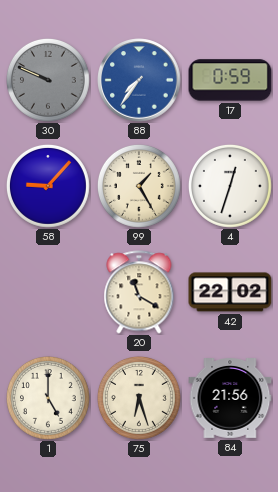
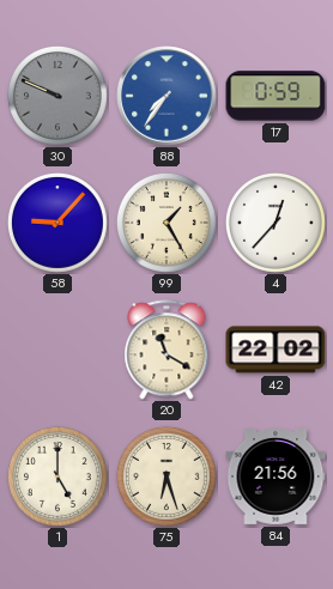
4: 12:33 -> 12:37 (276, 223)
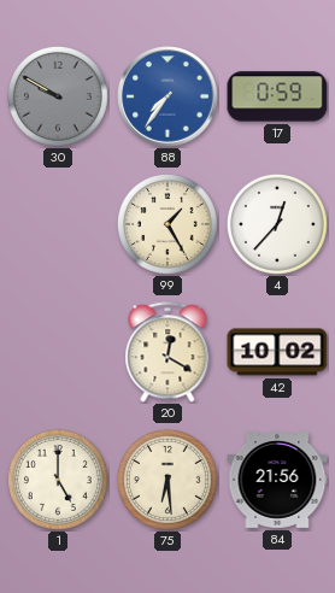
30: 9:49 -> 9:50 (58, 96)
58: 9:07 -> none (57, 223)
20: 11:20 -> 12:20 (167, 352)
42: 22:02 -> 10:02 (277, 352)
75: 6:27 -> 6:29 (167, 480)
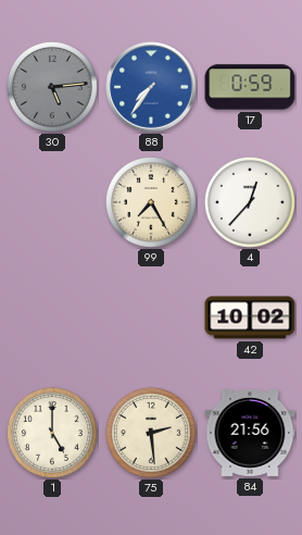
30: 9:50 -> 5:14 (52, 87)
99: 1:25 -> 7:25 (151, 202)
20: 12:20 -> none (167, 352)
75: 6:29 -> 2:29 (151, 433)
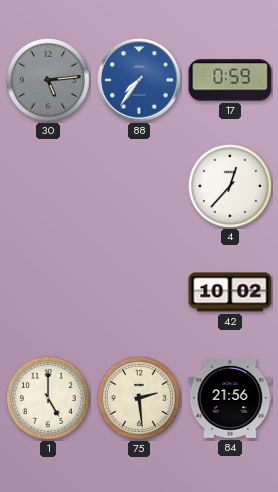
99: 7:25 -> none (151, 202)
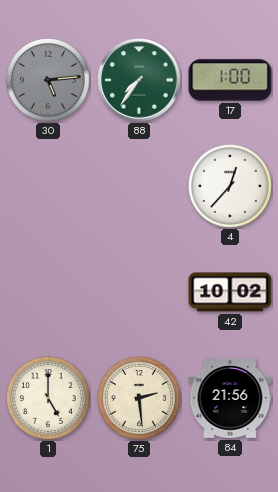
88 dial: blue -> green (139, 80)
17: 0:59 -> 1:00 (230, 80)
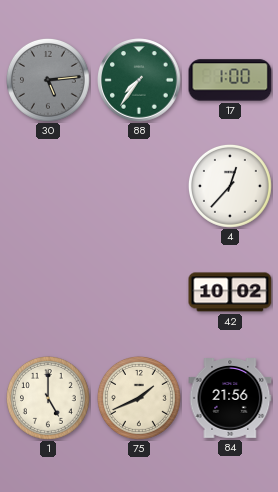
75: 2:29 -> 1:41 (139, 398)
